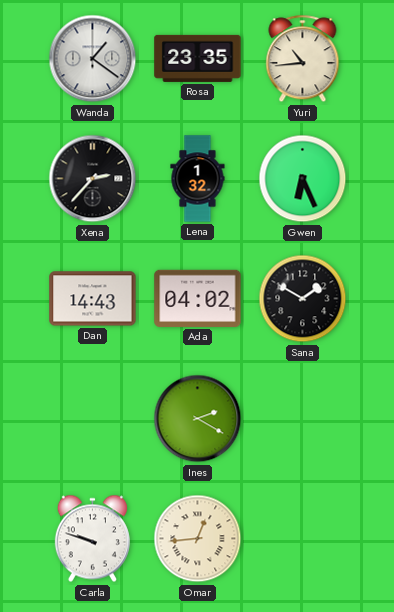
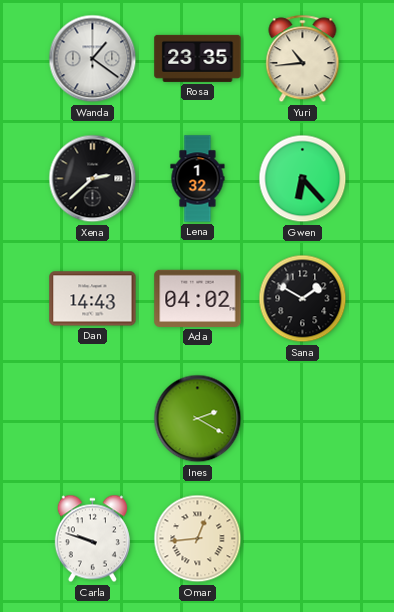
Xena: 2:37 -> 2:38 (93, 179)
Gwen: 6:26 -> 6:23 (303, 179)
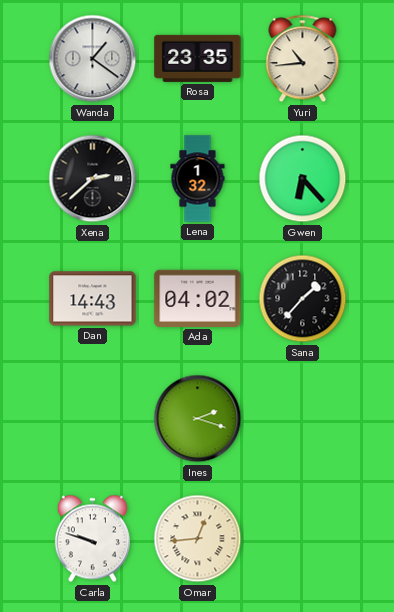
Sana: 1:50 -> 1:37 (303, 299)
Ines: 2:20 -> 2:18 (198, 419)
